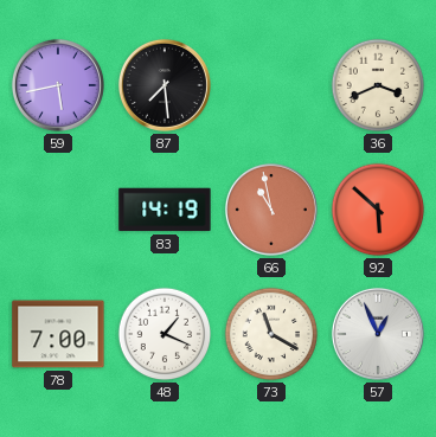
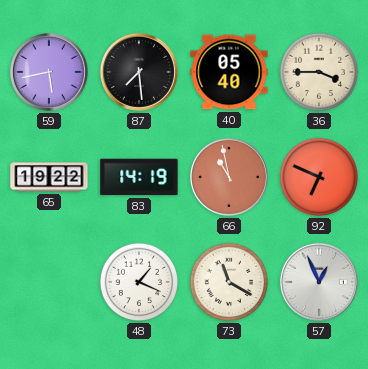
40: none -> 05:40 (229, 72)
36: 3:41 -> 3:45 (319, 72)
65: none -> 19:22 (49, 177)
92: 5:52 -> 6:49 (319, 177)
78: 7:00 -> none (58, 334)
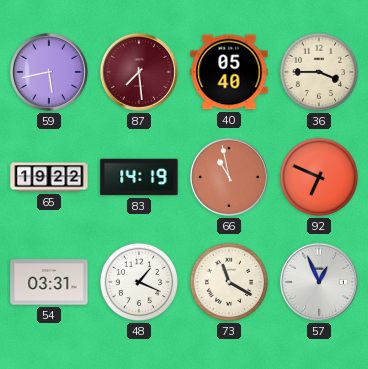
87 dial: black -> burgundy (139, 72)
54: none -> 03:31 (49, 282)
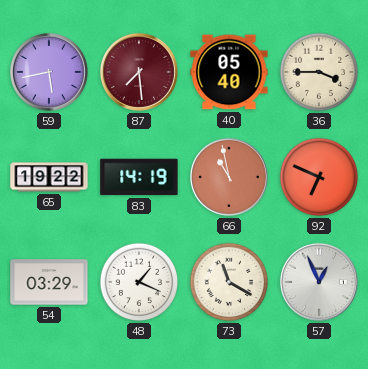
54: 03:31 -> 03:29 (49, 282)
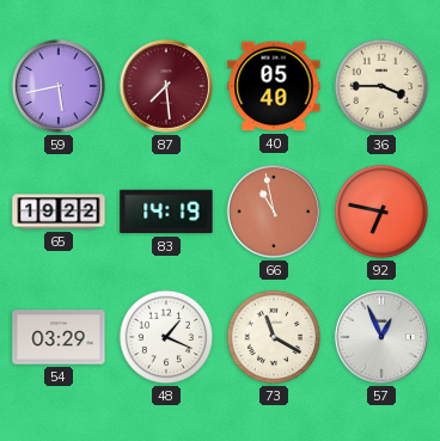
92: 6:49 -> 6:47 (381, 212)
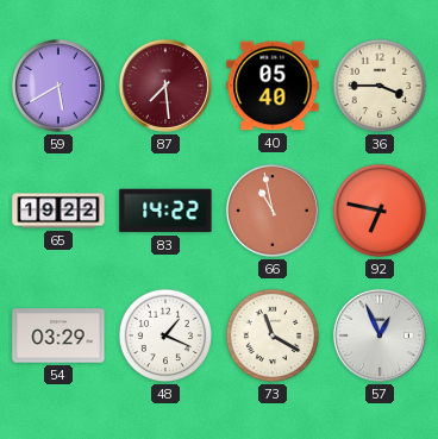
59: 5:43 -> 5:40 (58, 86)
83: 14:19 -> 14:22 (165, 211)
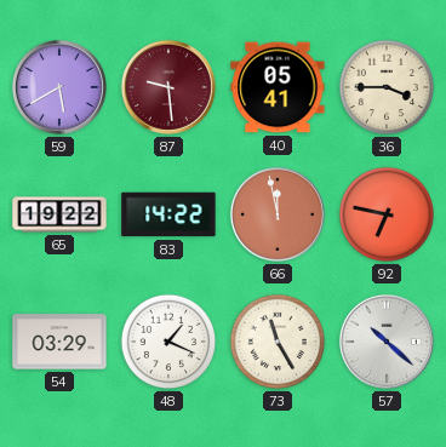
87: 7:29 -> 9:29 (168, 87)
40: 05:40 -> 05:41 (278, 87)
66: 10:58 -> 11:58 (278, 214)
73: 11:20 -> 11:25 (278, 342)
57: 12:56 -> 10:22 (387, 342)
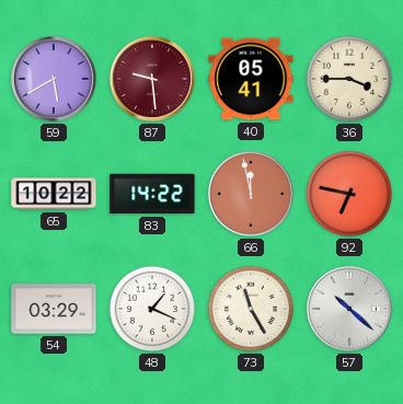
65: 19:22 -> 10:22 (54, 194)
